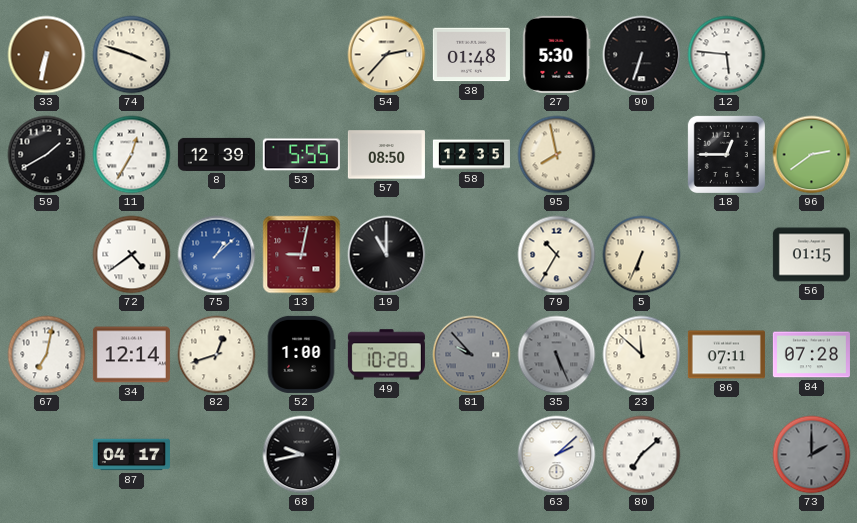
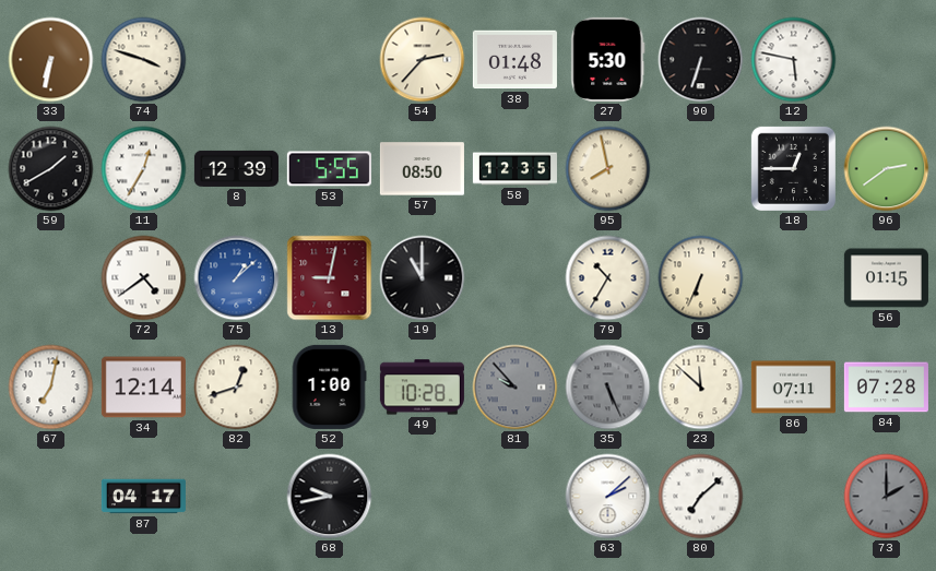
12: 5:46 -> 5:47 (794, 60)
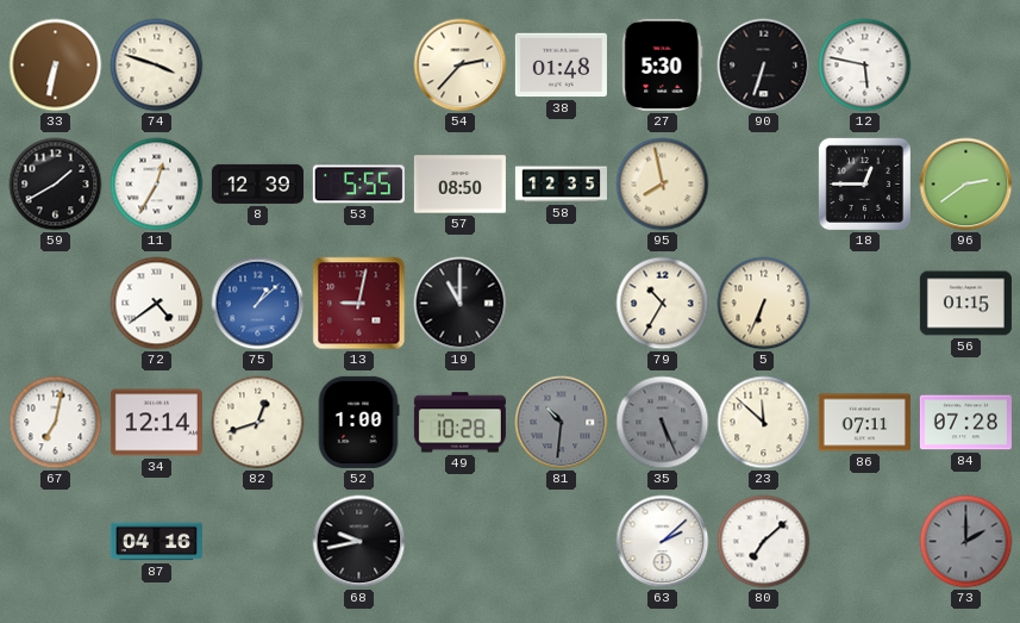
81: 9:53 -> 10:31 (562, 423)
87: 04:17 -> 04:16 (156, 542)
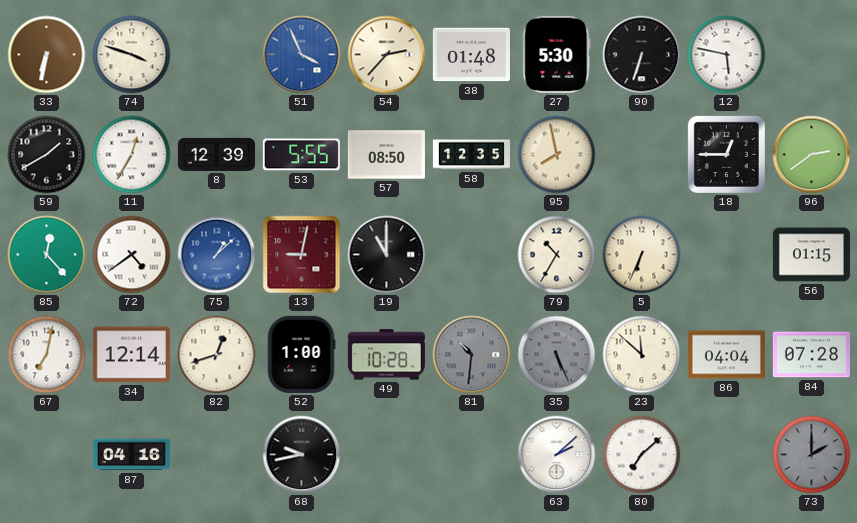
51: none -> 3:56 (302, 55)
85: none -> 12:23 (47, 255)
86: 07:11 -> 04:04 (726, 355)
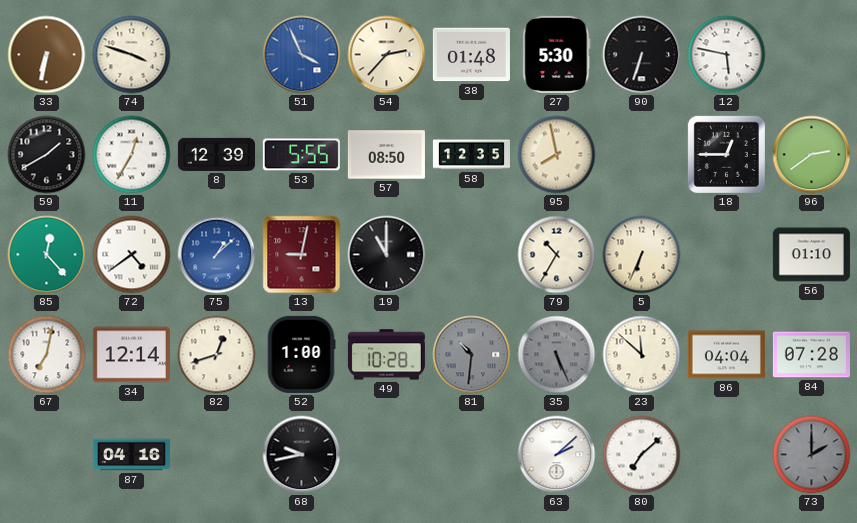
56: 01:15 -> 01:10 (811, 255)
